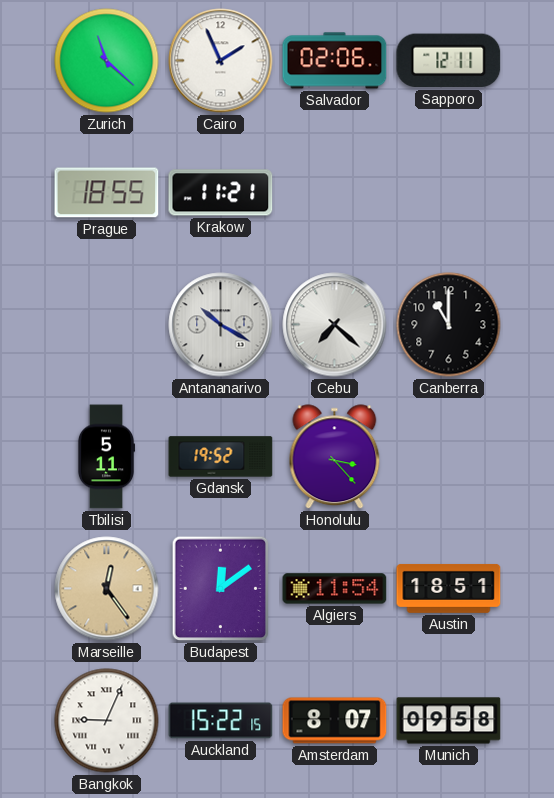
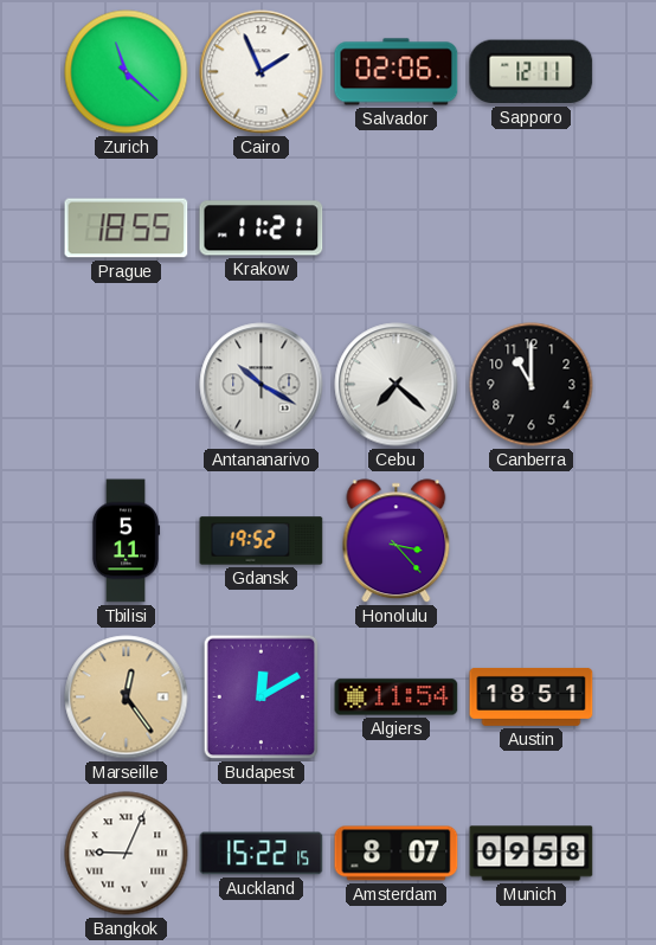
Budapest: 12:09 -> 12:10 (262, 697)
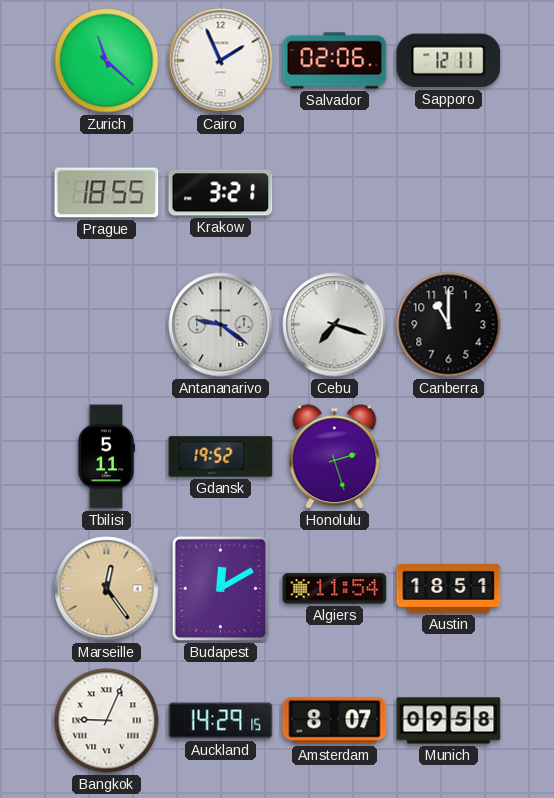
Krakow: 11:21 -> 3:21 (221, 193)
Antananarivo: 10:20 -> 9:21 (221, 325)
Cebu: 7:22 -> 7:18 (335, 325)
Honolulu: 3:23 -> 2:27 (335, 457)
Auckland: 15:22 -> 14:29 (221, 721)
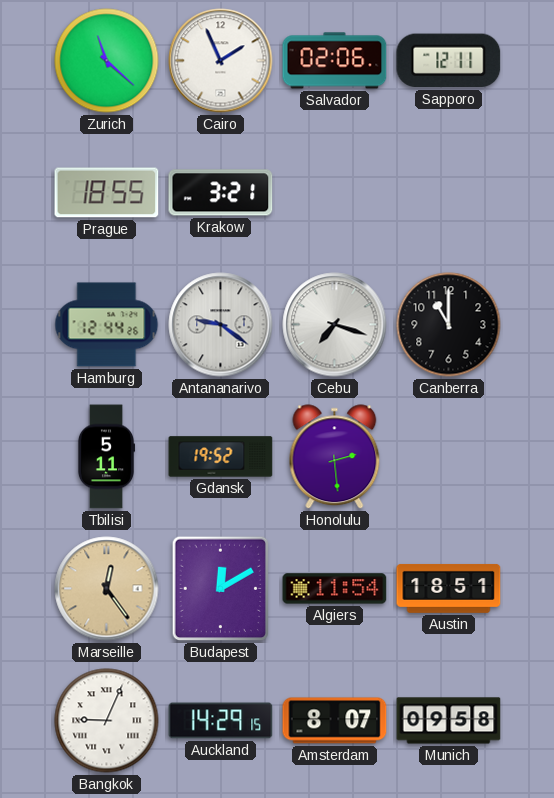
Hamburg: none -> 12:44 (107, 325)
Honolulu: 2:27 -> 2:29 (335, 457)
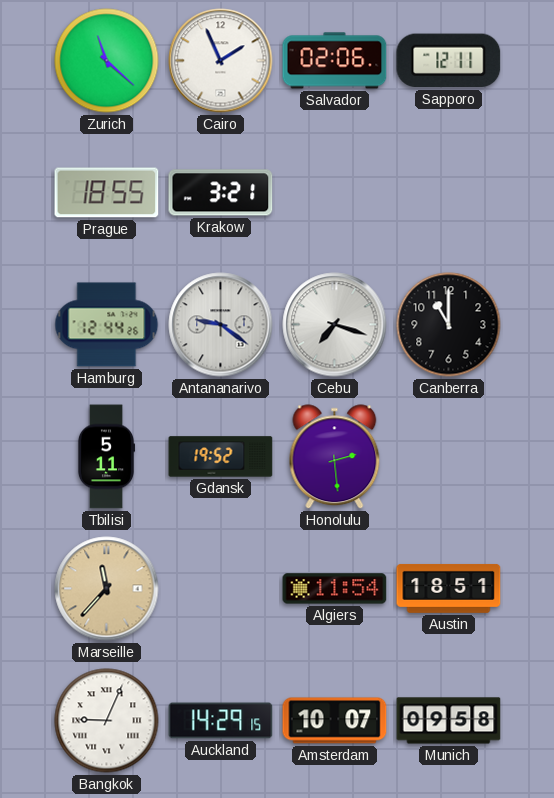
Marseille: 12:24 -> 11:37 (107, 589)
Budapest: 12:10 -> none (221, 589)
Amsterdam: 8:07 -> 10:07 (335, 721)
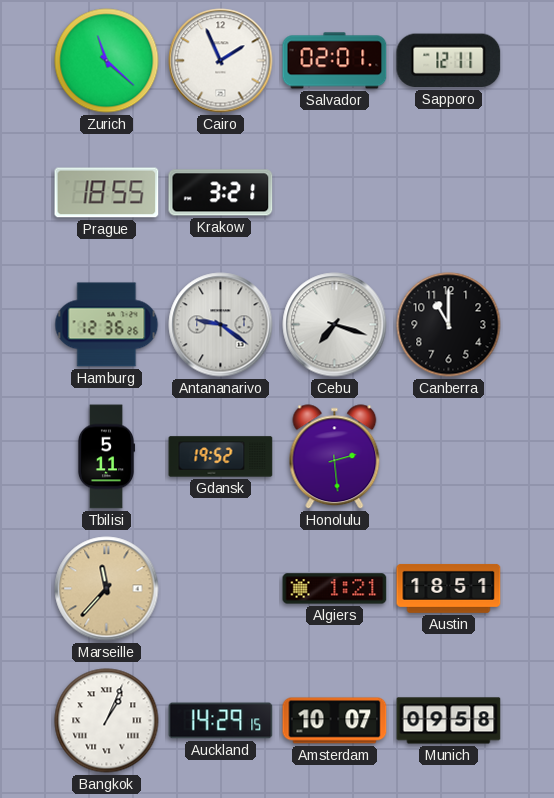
Salvador: 02:06 -> 02:01 (335, 61)
Hamburg: 12:44 -> 12:36 (107, 325)
Algiers: 11:54 -> 1:21 (335, 589)
Bangkok: 9:04 -> 1:04 (107, 721)
